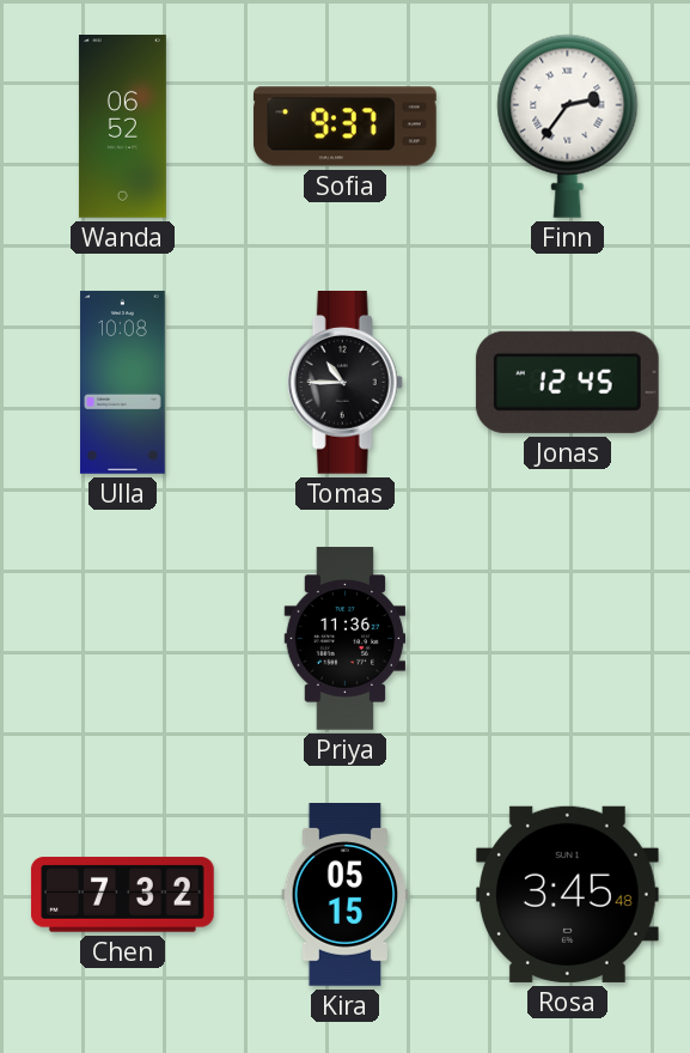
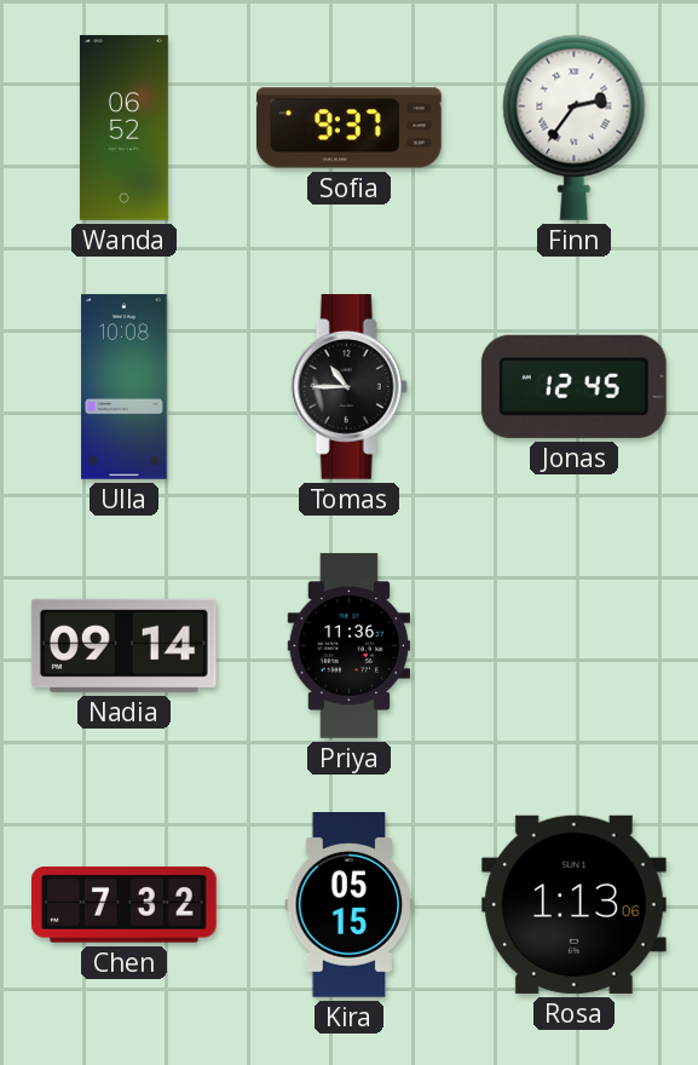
Nadia: none -> 09:14 (123, 645)
Rosa: 3:45 -> 1:13 (573, 904)
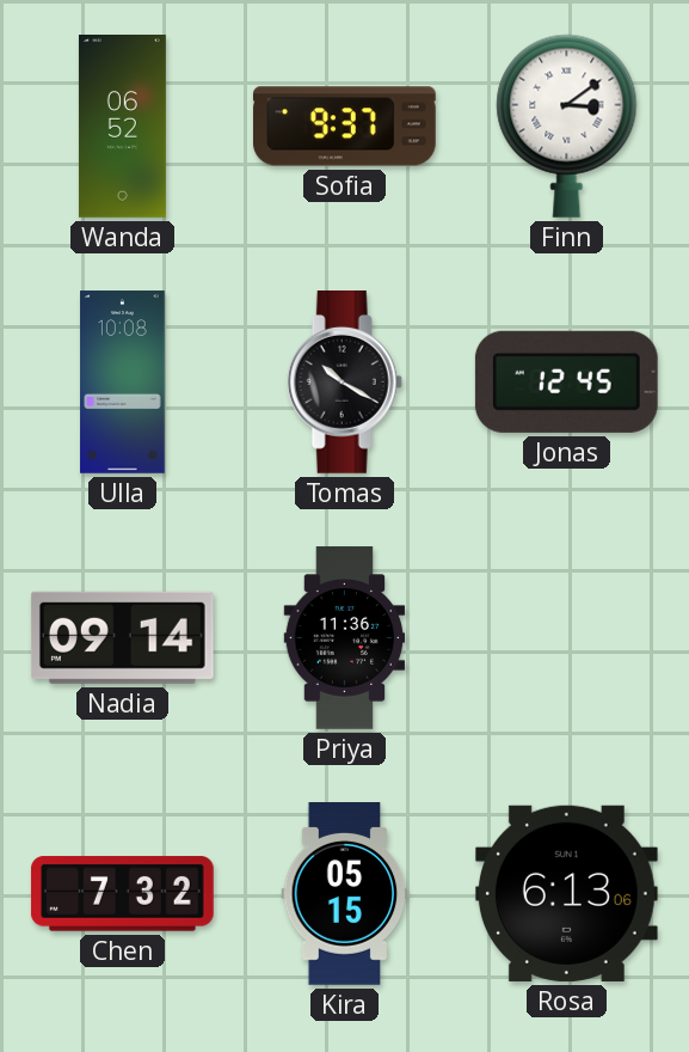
Finn: 2:36 -> 3:09 (567, 126)
Tomas: 10:45 -> 10:20 (344, 383)
Rosa: 1:13 -> 6:13 (566, 893)
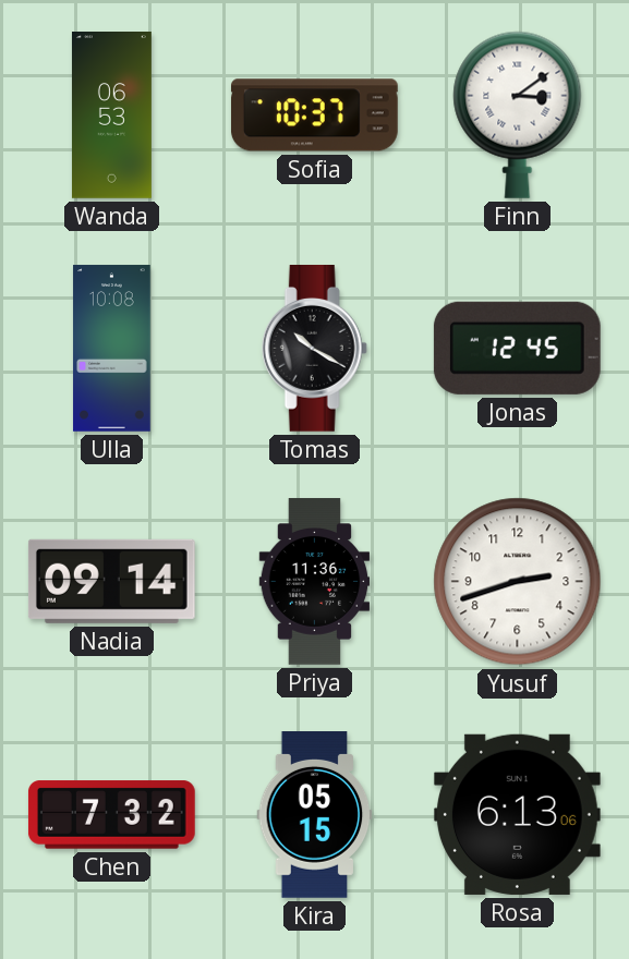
Wanda: 06:52 -> 06:53 (111, 116)
Sofia: 9:37 -> 10:37 (314, 116)
Yusuf: none -> 2:42 (518, 582)
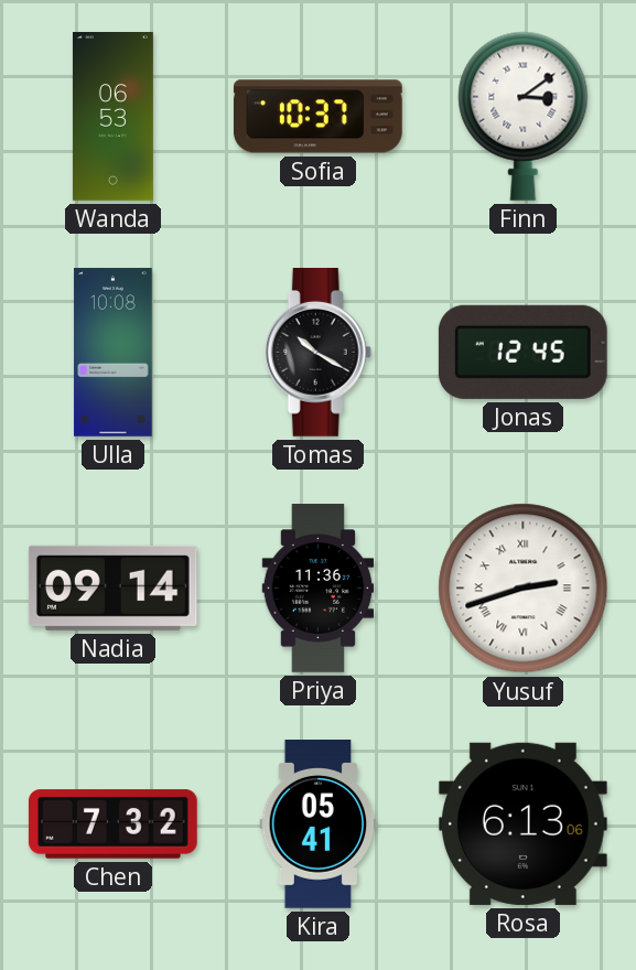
Yusuf numerals: Arabic -> Roman (524, 589)
Kira: 05:15 -> 05:41 (319, 824)
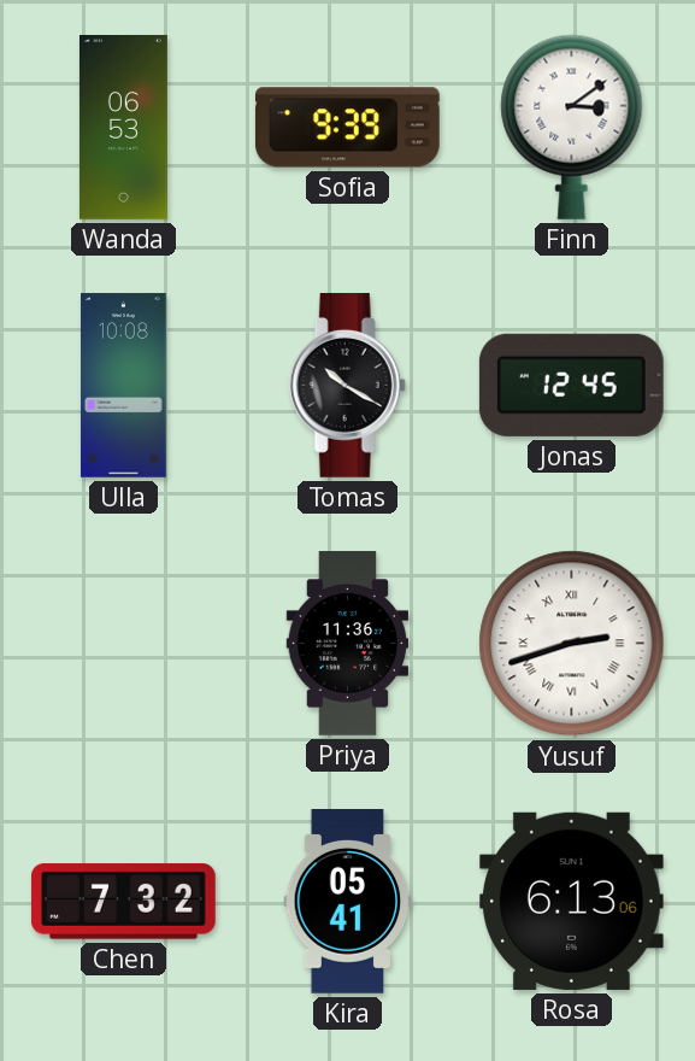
Sofia: 10:37 -> 9:39 (347, 128)
Nadia: 09:14 -> none (112, 588)
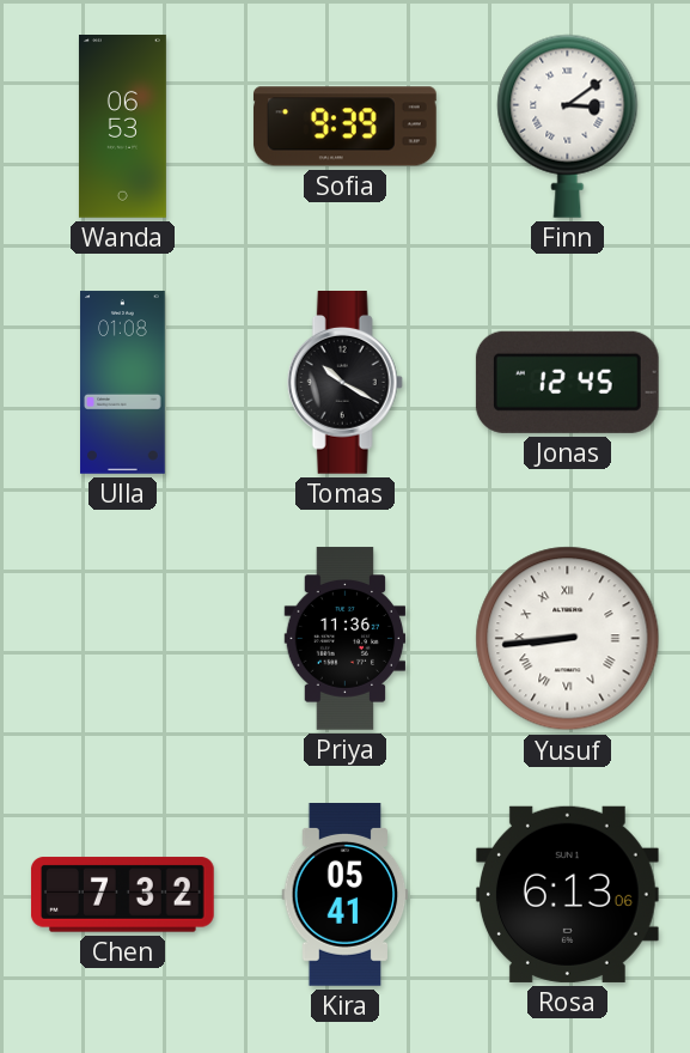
Ulla: 10:08 -> 01:08 (123, 383)
Yusuf: 2:42 -> 8:44 (568, 639)
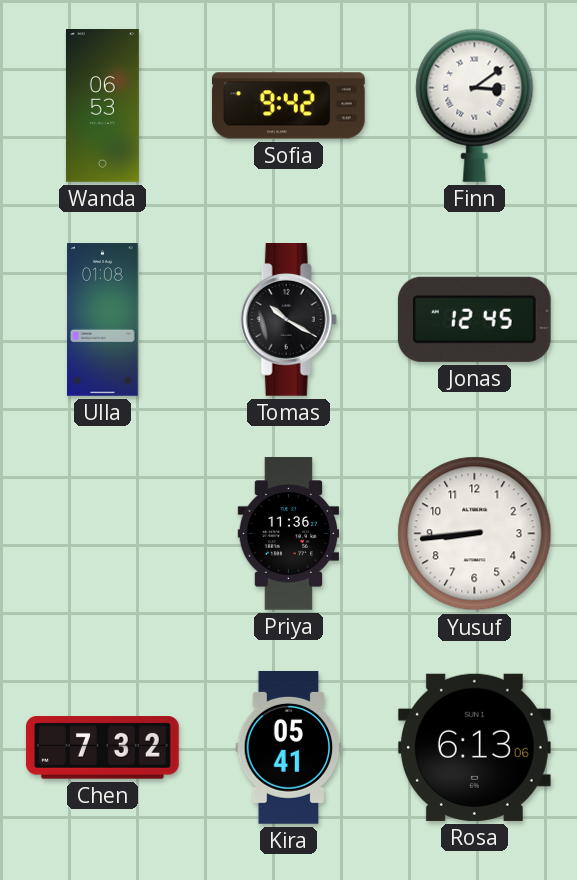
Sofia: 9:39 -> 9:42 (288, 106)
Yusuf numerals: Roman -> Arabic (475, 534)
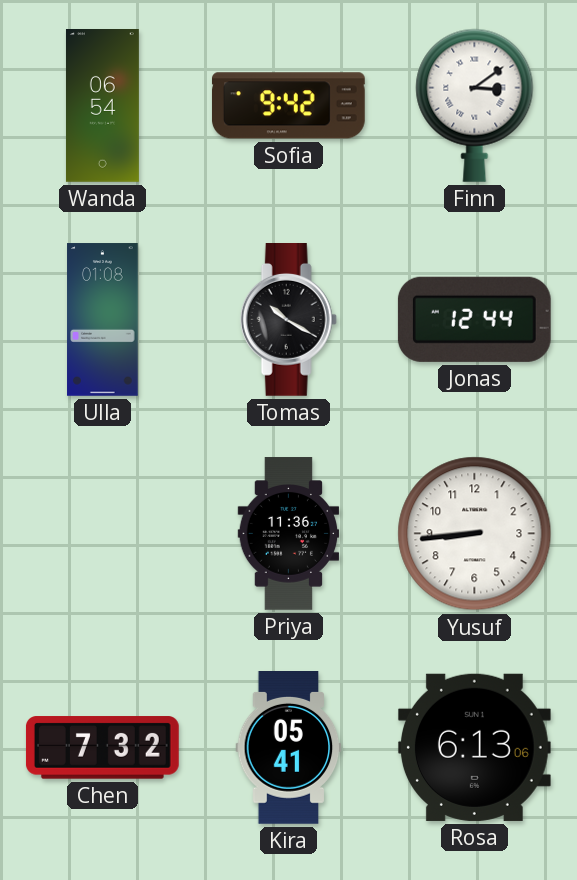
Wanda: 06:53 -> 06:54 (102, 106)
Jonas: 12:45 -> 12:44 (474, 319)
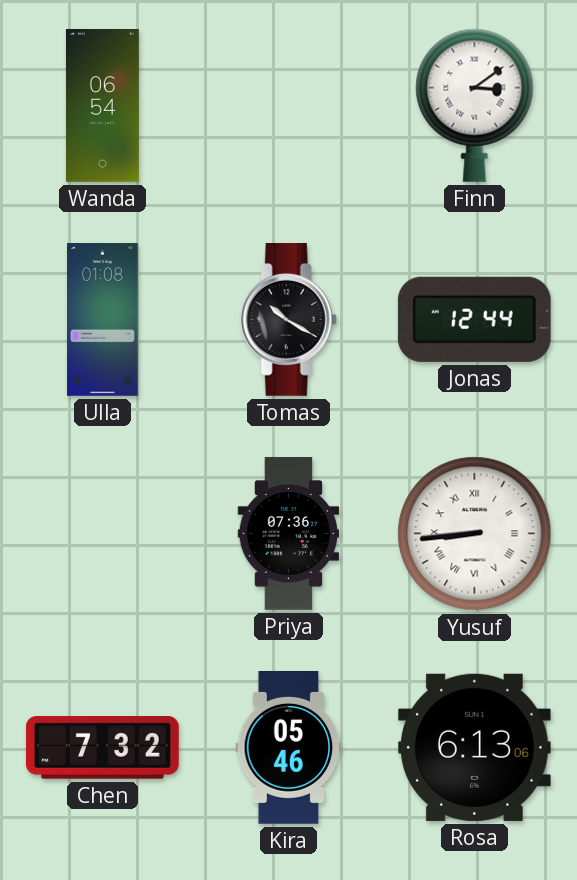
Sofia: 9:42 -> none (288, 106)
Priya: 11:36 -> 07:36 (289, 534)
Yusuf numerals: Arabic -> Roman (475, 534)
Kira: 05:41 -> 05:46 (289, 748)
